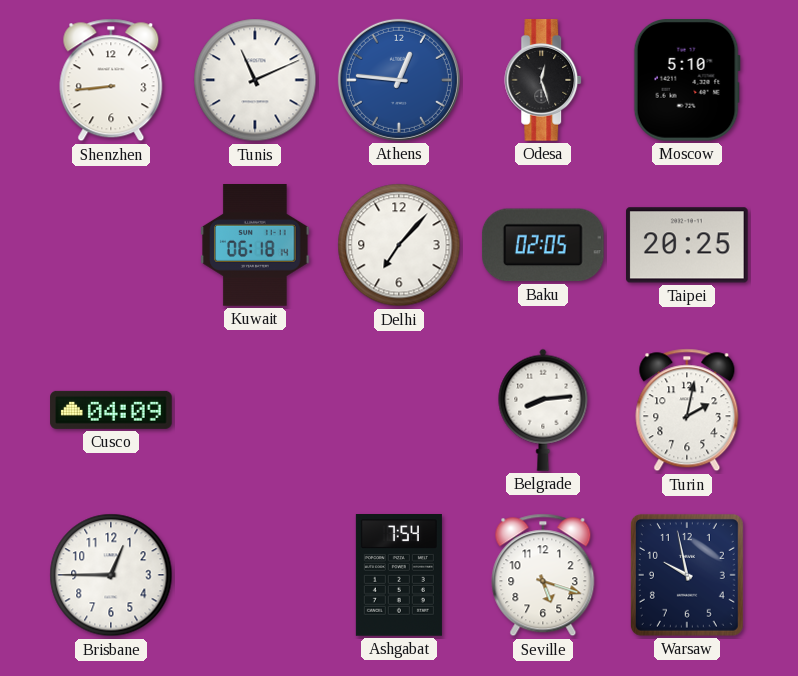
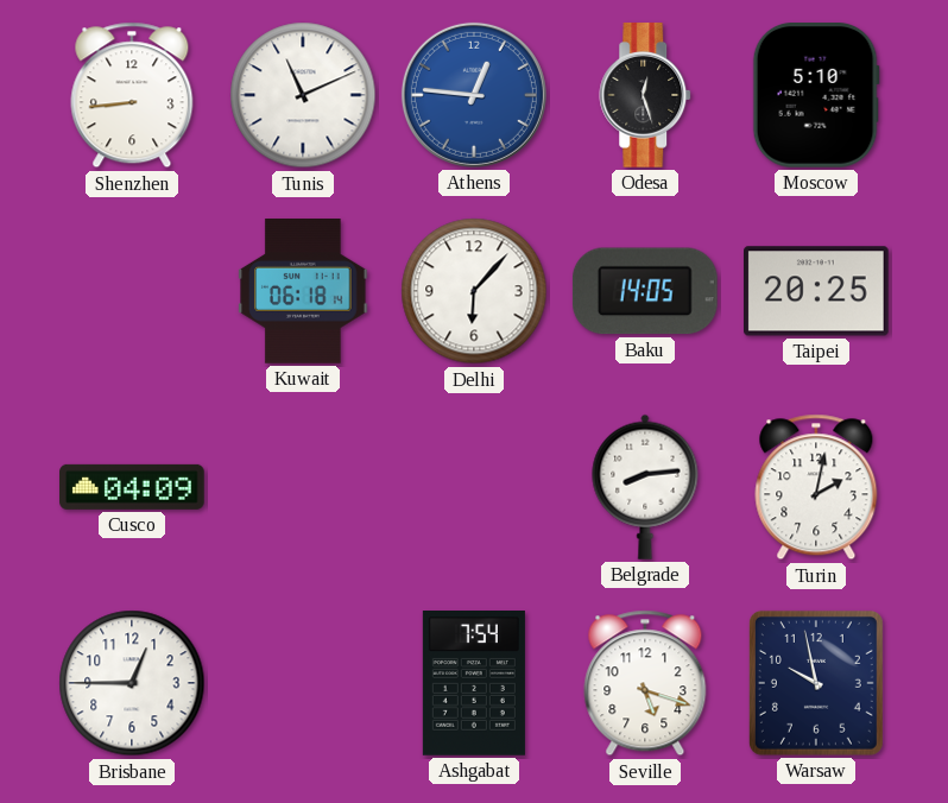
Delhi: 7:07 -> 6:07 (474, 291)
Baku: 02:05 -> 14:05 (645, 291)
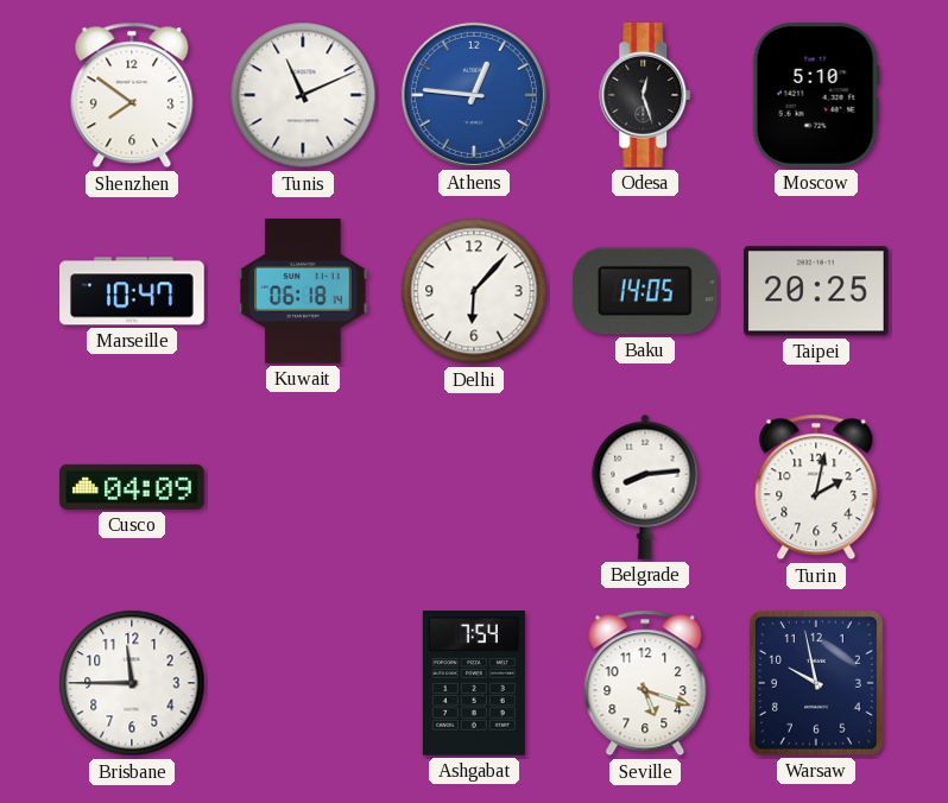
Shenzhen: 8:44 -> 7:51 (132, 95)
Marseille: none -> 10:47 (132, 291)
Brisbane: 12:45 -> 11:45 (132, 683)
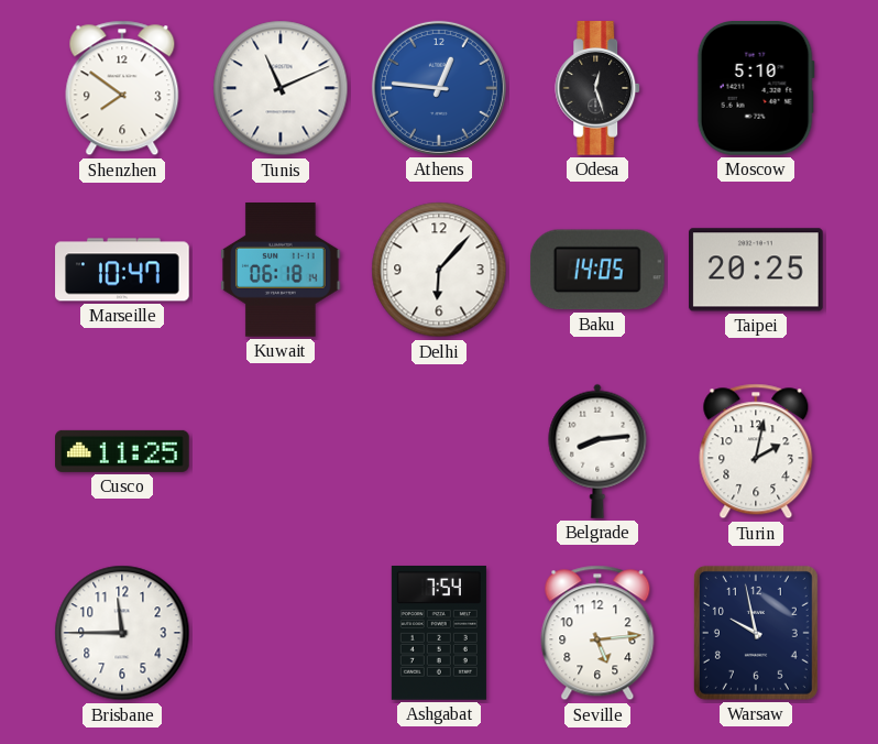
Cusco: 04:09 -> 11:25 (122, 451)
Seville: 5:18 -> 5:14 (597, 633)
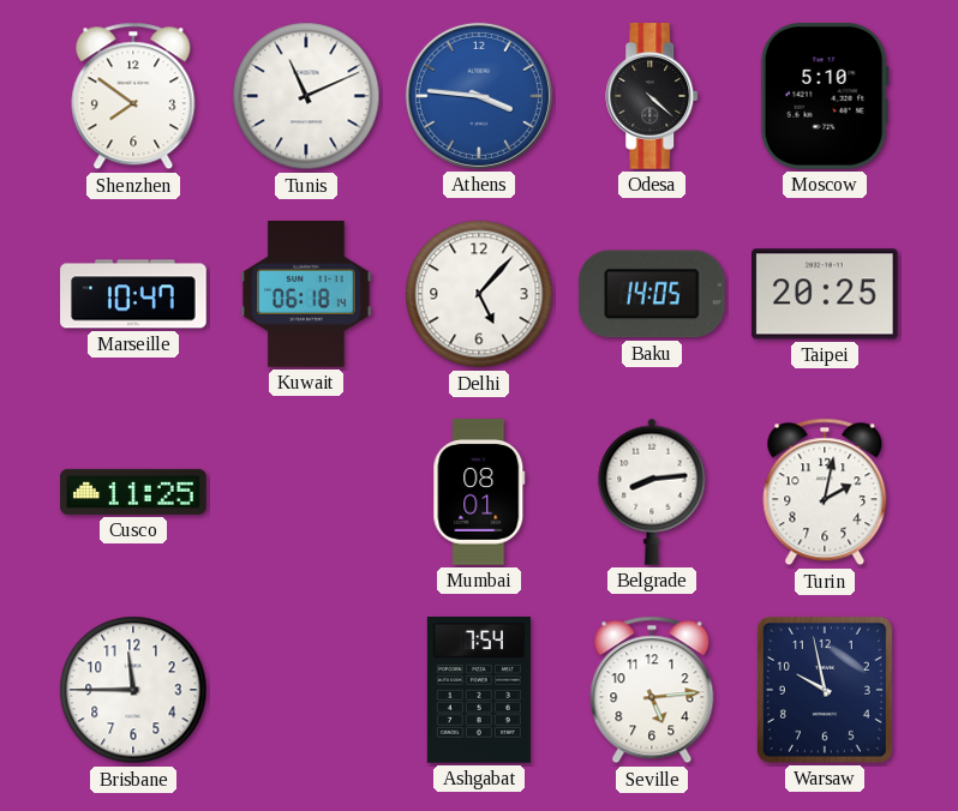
Athens: 12:46 -> 3:46 (479, 96)
Odesa: 12:27 -> 4:22 (653, 96)
Delhi: 6:07 -> 5:07 (479, 294)
Mumbai: none -> 08:01 (479, 492)
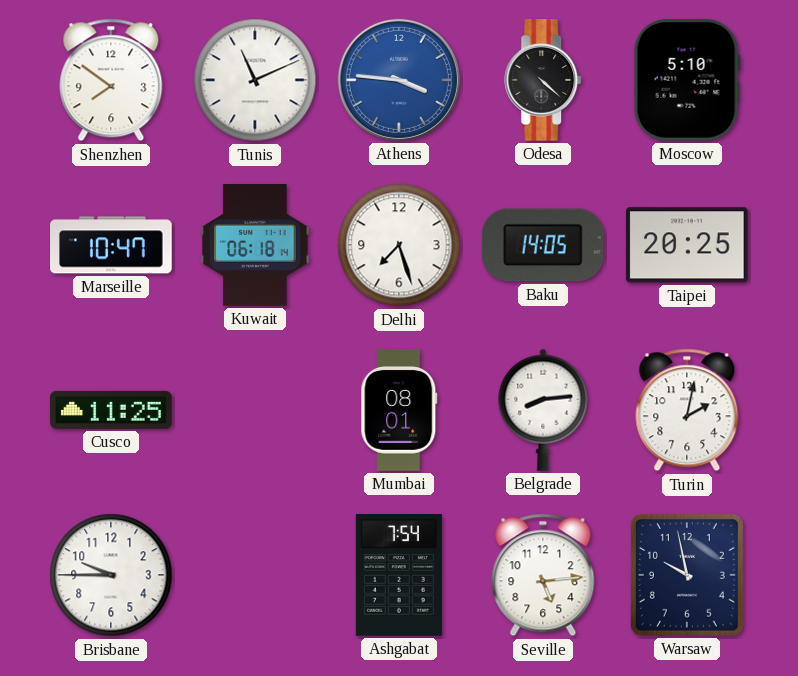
Delhi: 5:07 -> 7:27 (399, 245)
Brisbane: 11:45 -> 9:45 (111, 575)
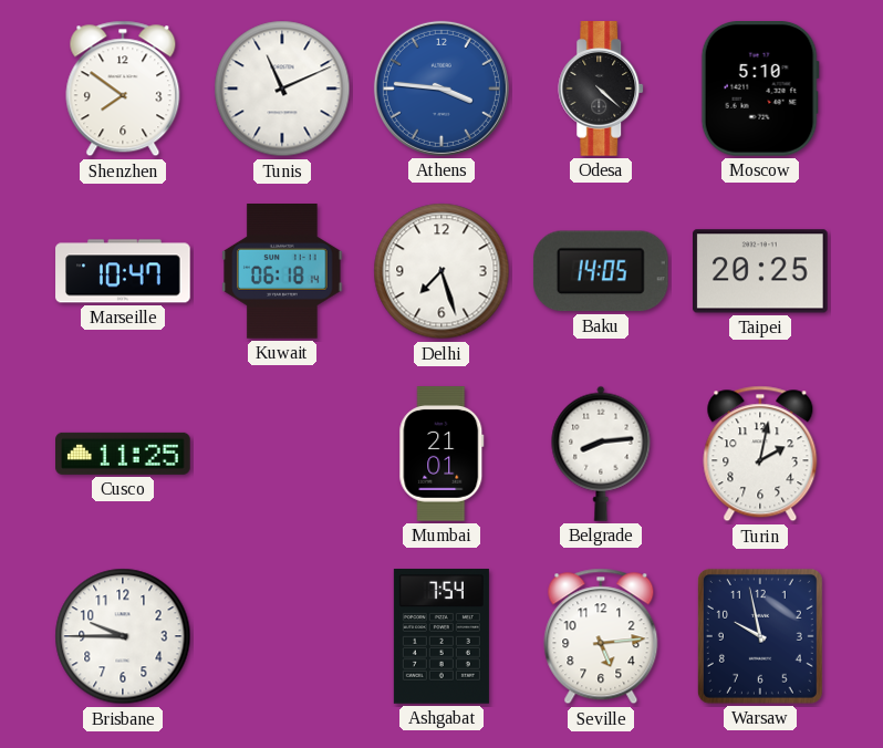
Mumbai: 08:01 -> 21:01 (442, 454)
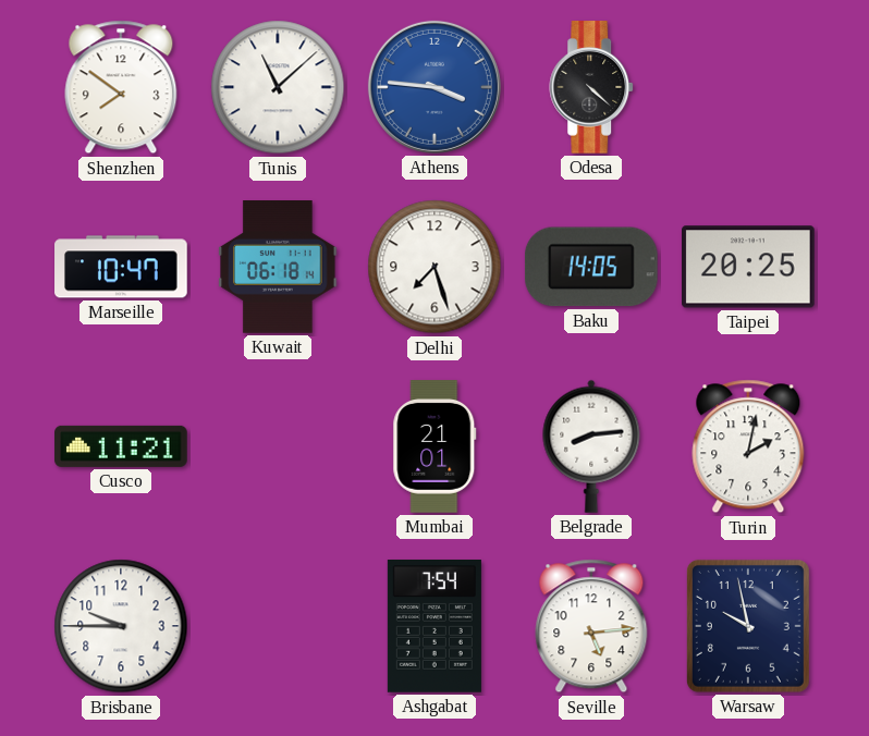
Tunis: 11:11 -> 11:08 (278, 87)
Moscow: 5:10 -> none (760, 90)
Cusco: 11:25 -> 11:21 (121, 446)
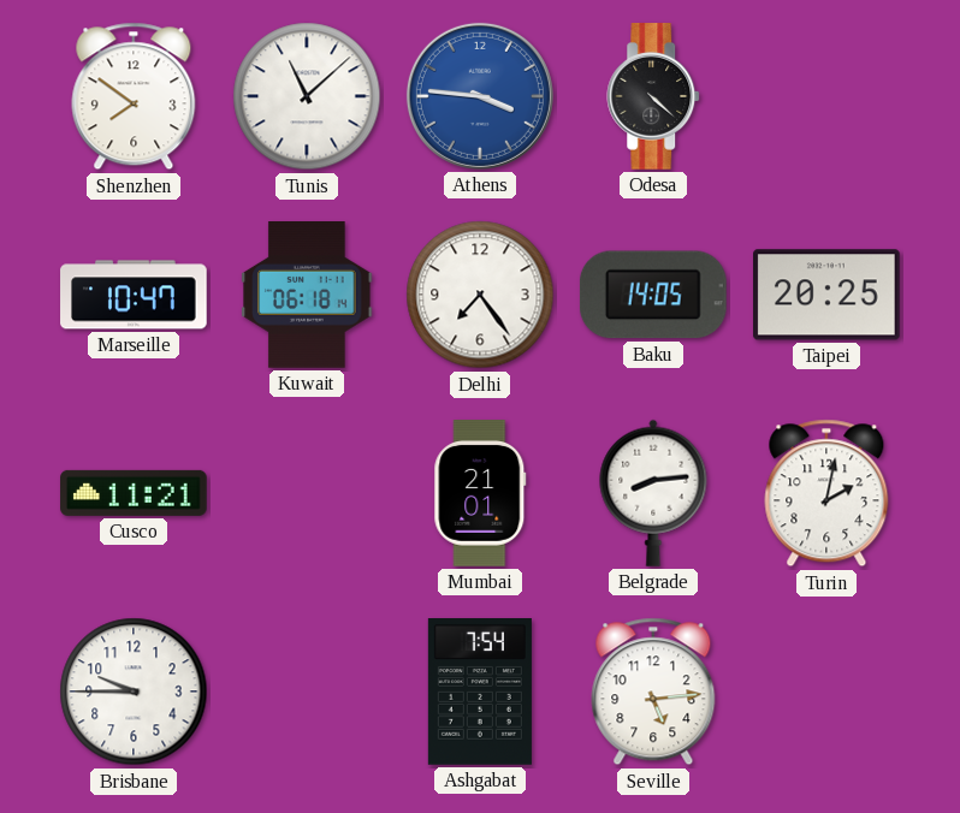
Delhi: 7:27 -> 7:24 (480, 295)
Warsaw: 9:58 -> none (748, 626)
